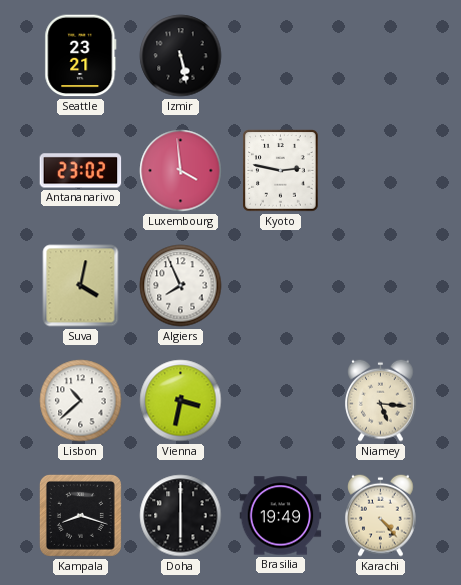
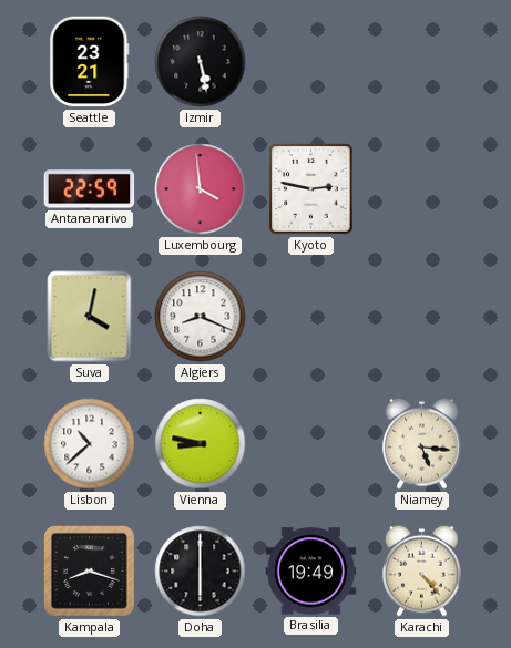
Antananarivo: 23:02 -> 22:59 (90, 189)
Algiers: 7:56 -> 8:19 (201, 317)
Vienna: 3:32 -> 8:47 (201, 444)
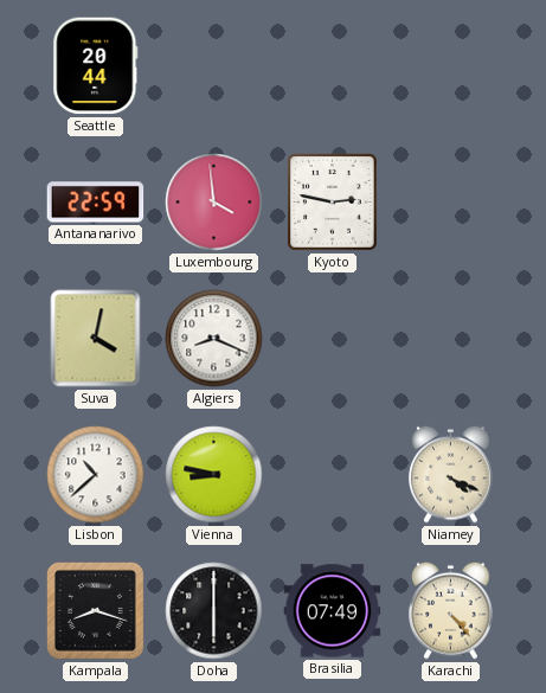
Seattle: 23:21 -> 20:44 (96, 66)
Izmir: 5:28 -> none (201, 62)
Niamey: 5:16 -> 4:19 (451, 474)
Brasilia: 19:49 -> 07:49 (333, 611)
